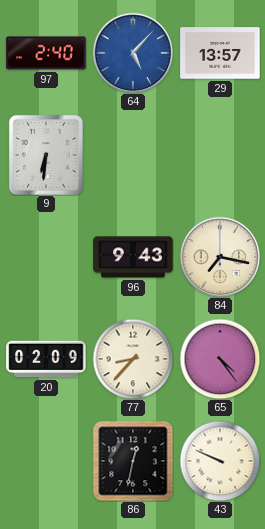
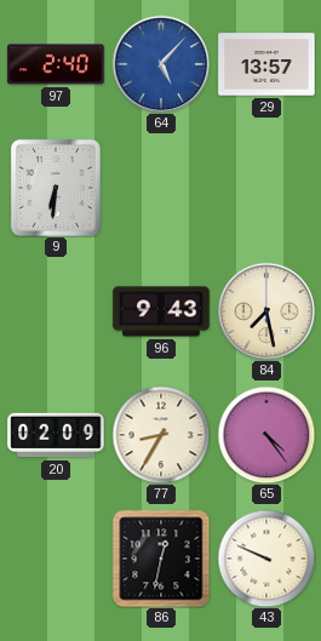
84: 7:17 -> 7:28 (266, 311)
77: 8:37 -> 8:35 (161, 435)
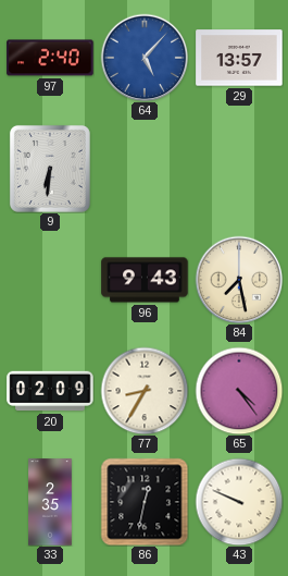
33: none -> 2:35 (50, 502)
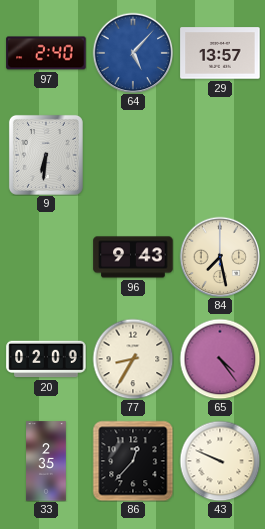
86: 12:32 -> 12:37 (133, 461)
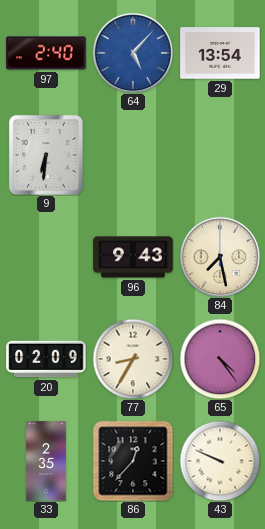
29: 13:57 -> 13:54 (220, 53)
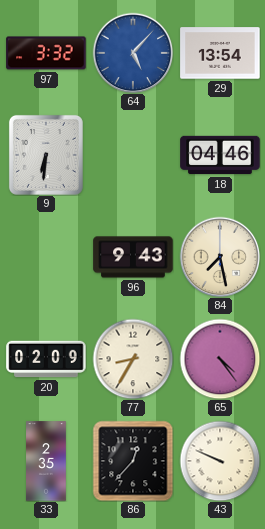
97: 2:40 -> 3:32 (46, 53)
18: none -> 04:46 (220, 155)
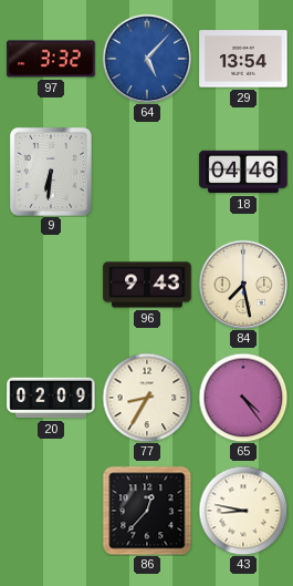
33: 2:35 -> none (46, 461)
43: 9:49 -> 8:47 (243, 511)
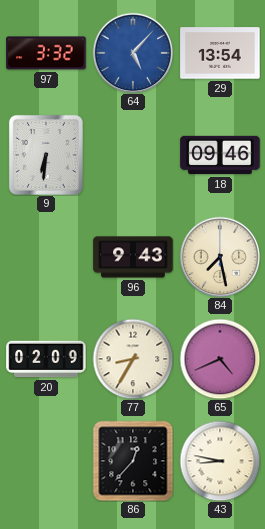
18: 04:46 -> 09:46 (220, 155)
65: 4:24 -> 4:41 (220, 359)
